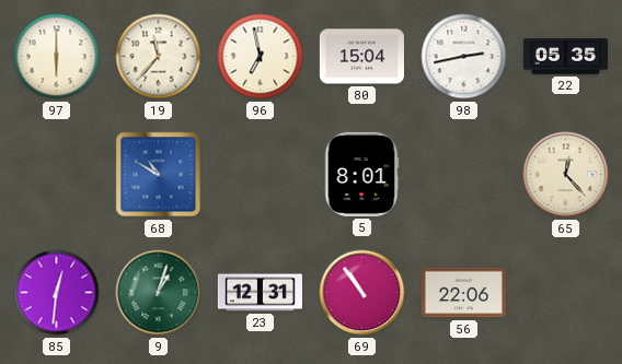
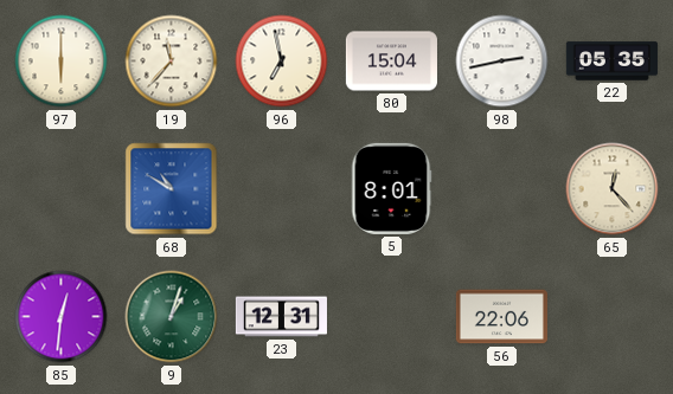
69: 10:54 -> none (362, 293)
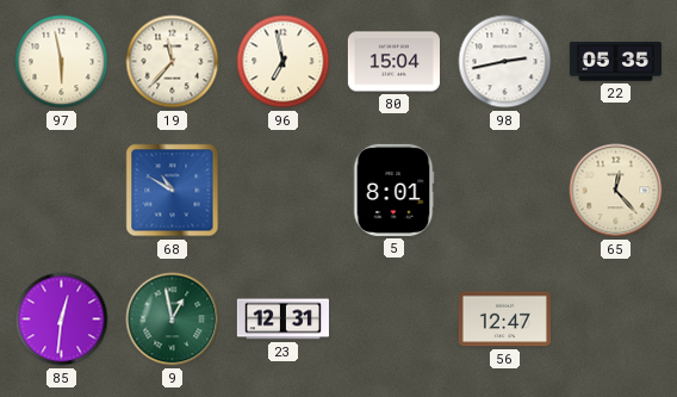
97: 6:00 -> 5:58 (62, 62)
9: 1:03 -> 12:58 (173, 320)
56: 22:06 -> 12:47 (504, 320)
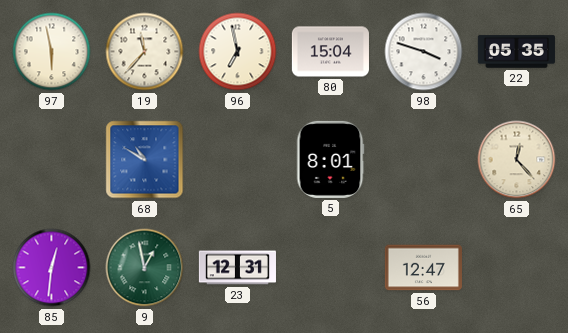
98: 2:43 -> 3:48 (424, 52)
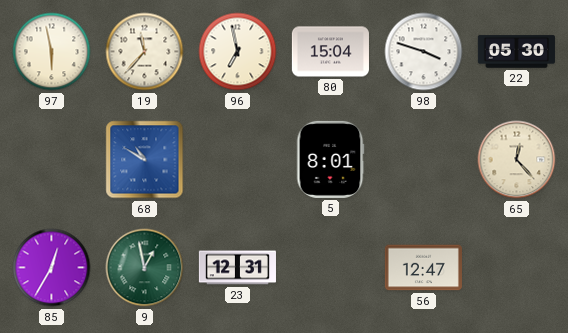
22: 05:35 -> 05:30 (516, 52)
85: 12:31 -> 12:35 (52, 268)
